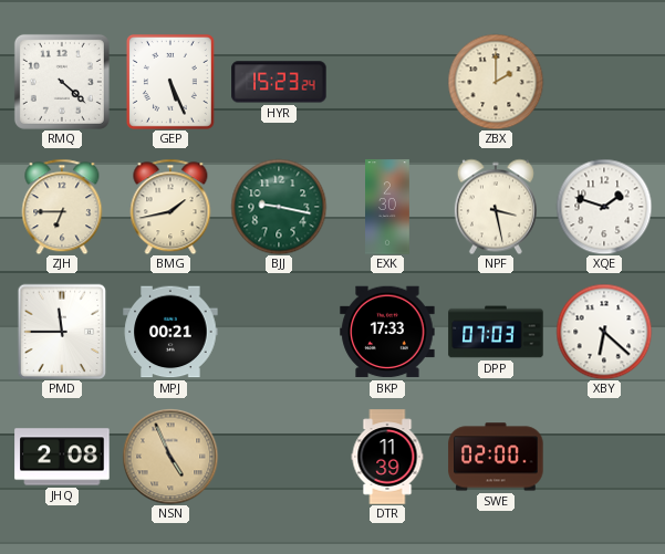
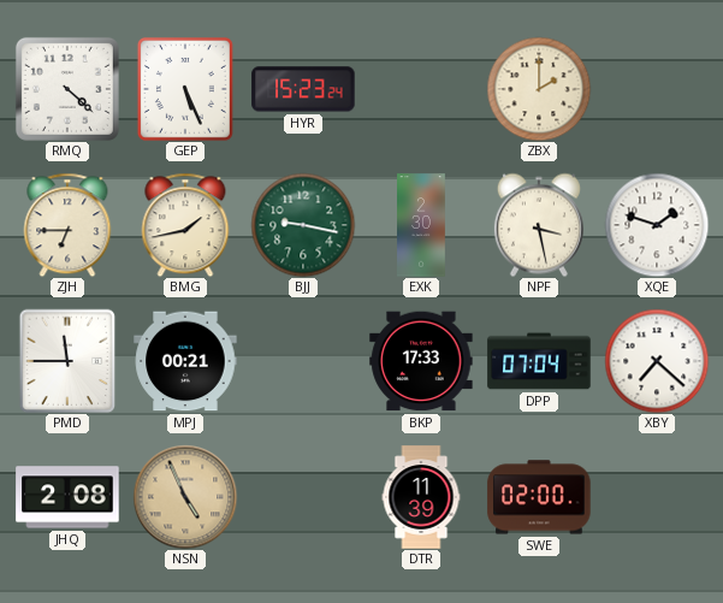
DPP: 07:03 -> 07:04 (539, 361)
XBY: 6:22 -> 7:22 (657, 361)
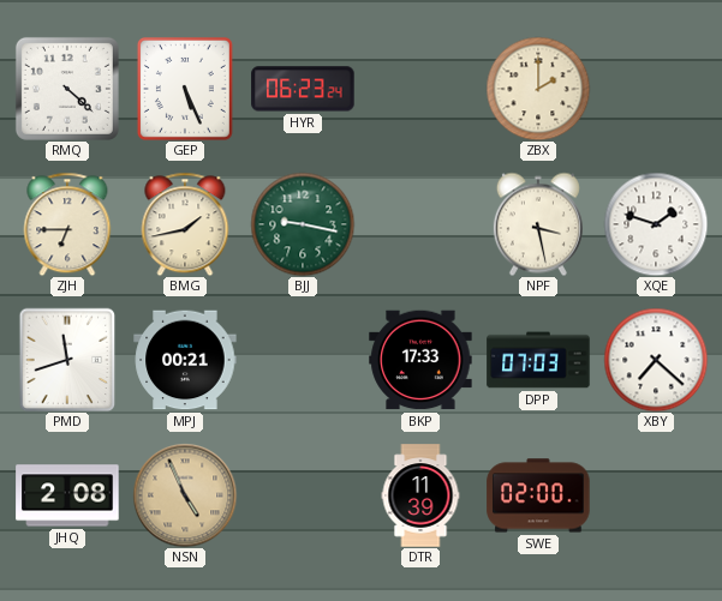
HYR: 15:23 -> 06:23 (303, 89)
EXK: 2:30 -> none (422, 225)
PMD: 11:45 -> 11:42 (67, 360)
DPP: 07:04 -> 07:03 (538, 360)
